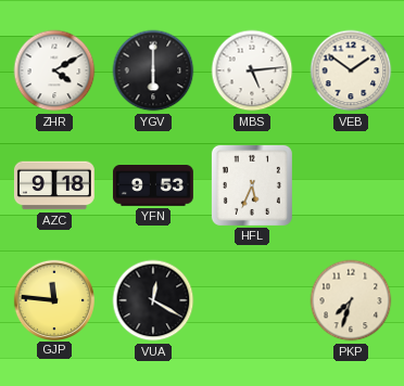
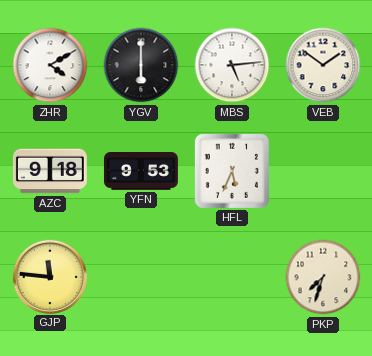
VUA: 12:20 -> none (153, 300)
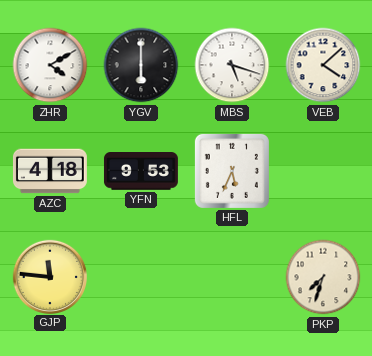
MBS: 5:14 -> 5:18 (232, 65)
VEB: 1:51 -> 4:08 (323, 65)
AZC: 9:18 -> 4:18 (50, 171)
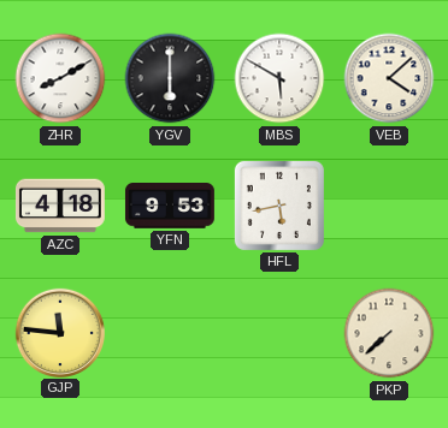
ZHR: 4:10 -> 8:10 (60, 78)
MBS: 5:18 -> 5:50 (279, 78)
HFL: 5:34 -> 5:43 (279, 206)
PKP: 7:33 -> 7:38 (389, 333)
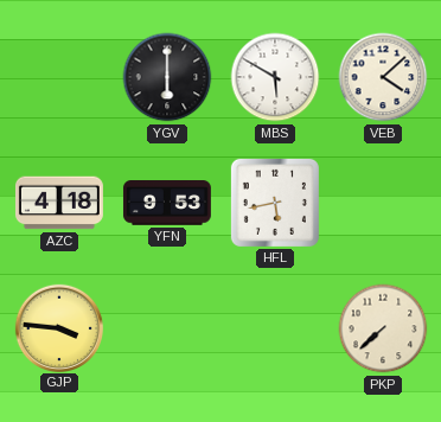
ZHR: 8:10 -> none (60, 78)
GJP: 11:46 -> 3:46 (58, 327)
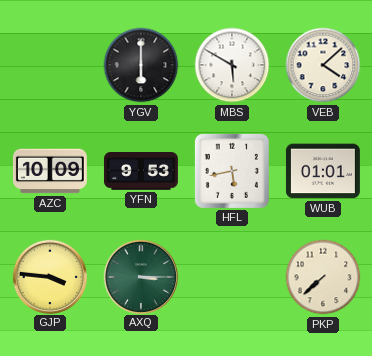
AZC: 4:18 -> 10:09 (50, 171)
WUB: none -> 01:01 (323, 171)
AXQ: none -> 3:15 (140, 276)
